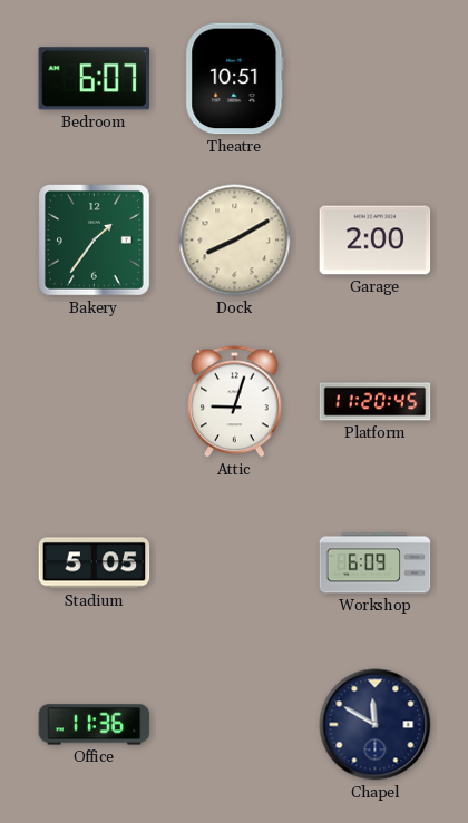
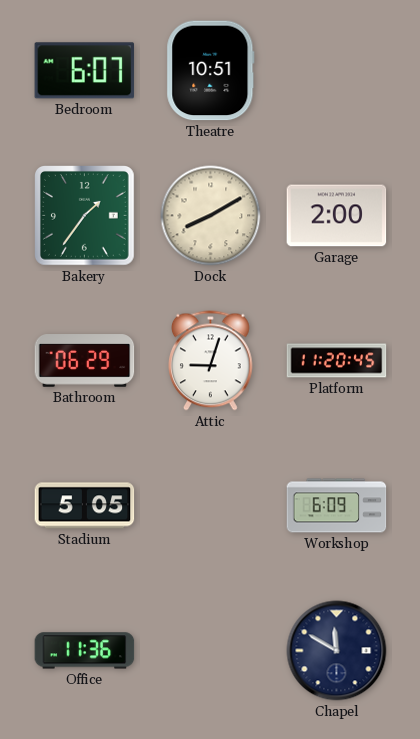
Bathroom: none -> 06:29 (85, 361)
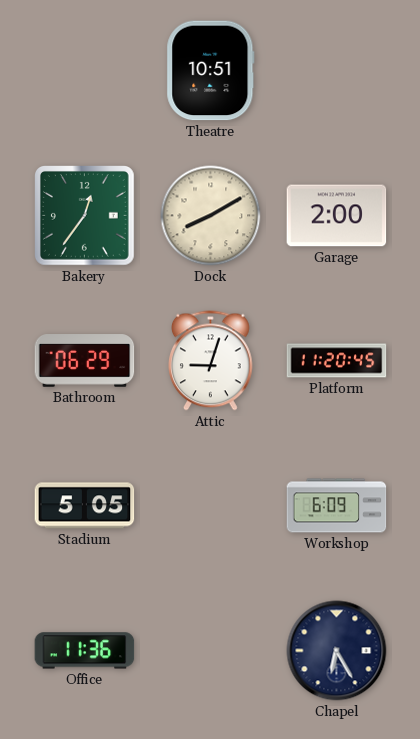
Bedroom: 6:07 -> none (85, 71)
Bakery: 1:36 -> 12:36 (85, 216)
Chapel: 11:50 -> 6:25 (337, 651)
